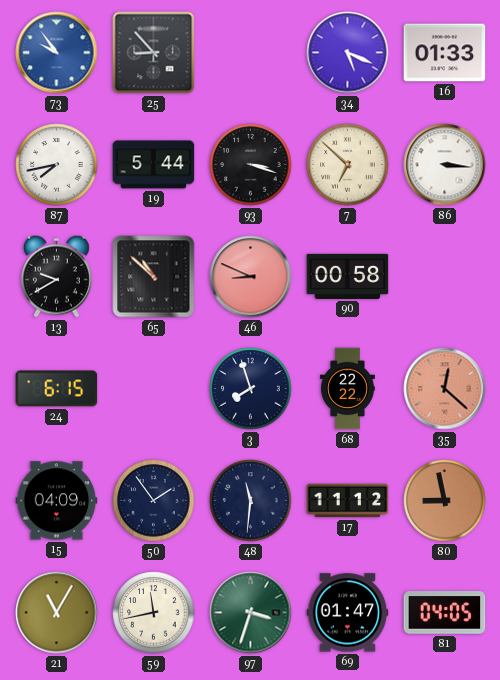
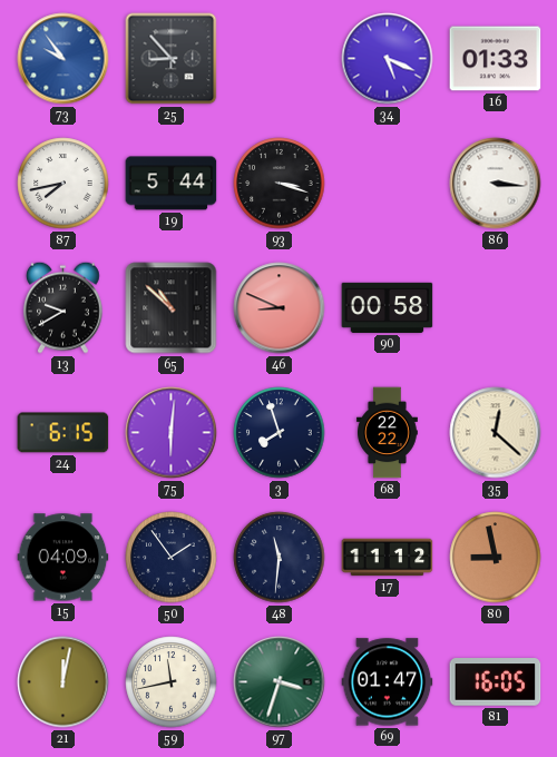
7: 6:52 -> none (348, 165)
75: none -> 6:01 (172, 433)
35 dial: salmon -> cream (496, 433)
21: 11:05 -> 12:02 (63, 682)
81: 04:05 -> 16:05 (496, 682)
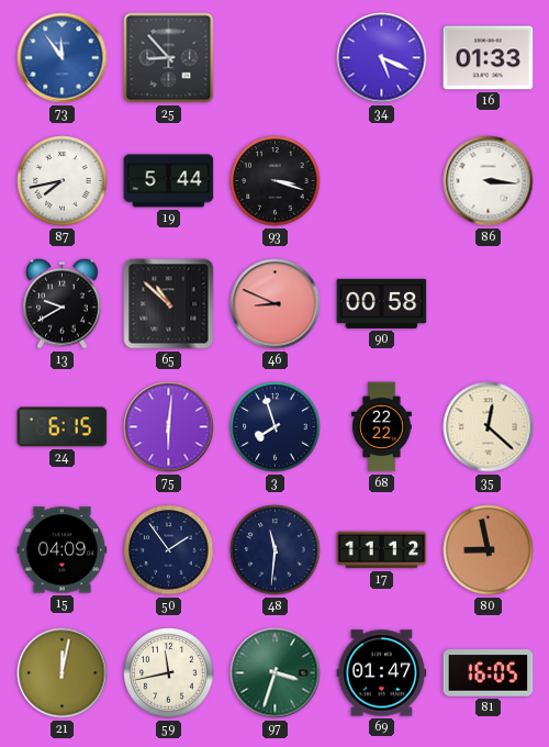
73: 9:54 -> 11:54 (63, 58)
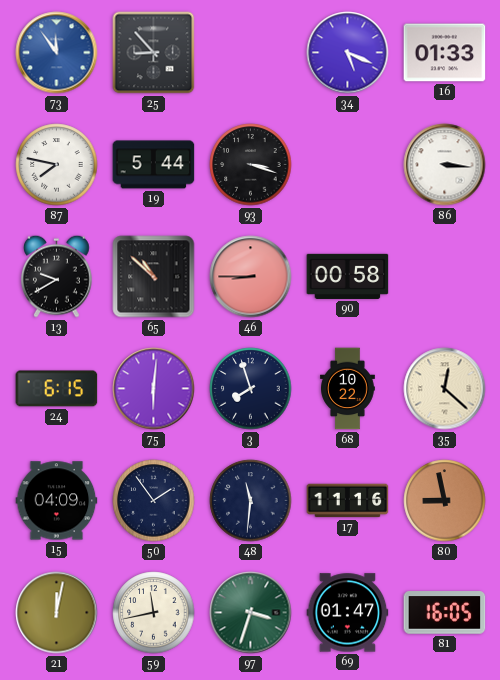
87: 7:43 -> 7:47 (57, 165)
46: 8:49 -> 8:45 (251, 277)
68: 22:22 -> 10:22 (348, 389)
17: 11:12 -> 11:16 (348, 501)
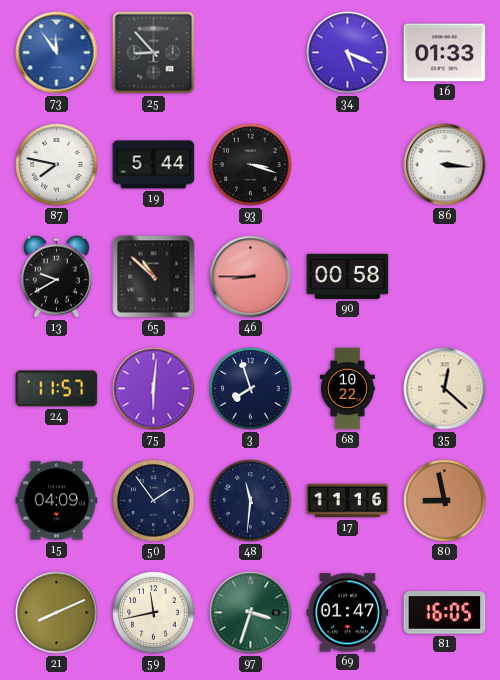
24: 6:15 -> 11:57 (57, 389)
21: 12:02 -> 8:11 (57, 613)
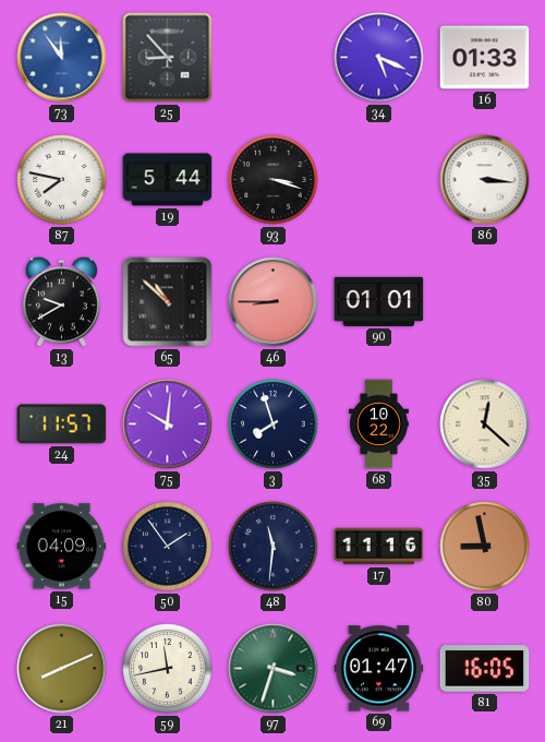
90: 00:58 -> 01:01 (379, 301)
75: 6:01 -> 10:01 (168, 424)
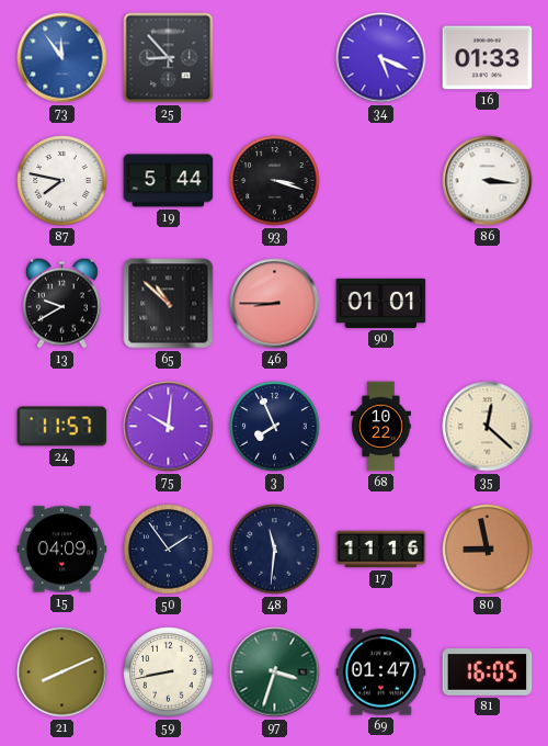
3: 7:57 -> 7:56 (275, 427)
59: 11:43 -> 8:43 (169, 672)
